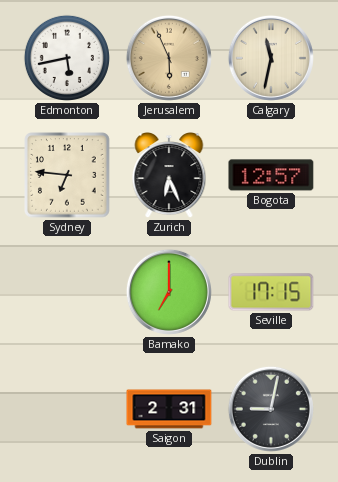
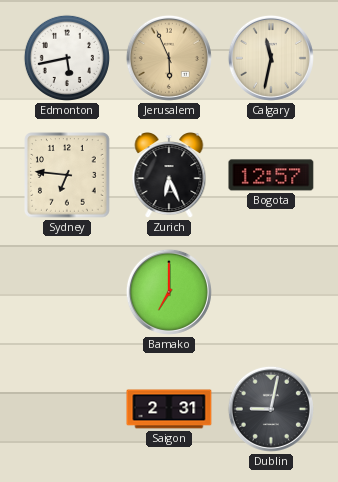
Seville: 17:15 -> none (271, 292)
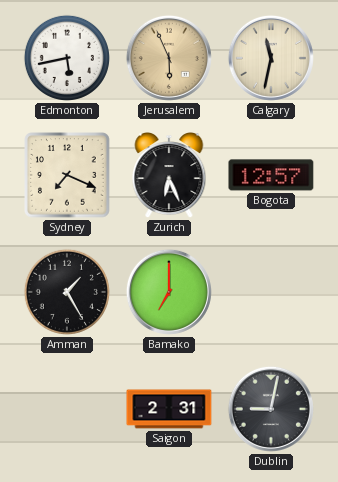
Sydney: 6:46 -> 7:19 (68, 176)
Amman: none -> 1:25 (67, 292)
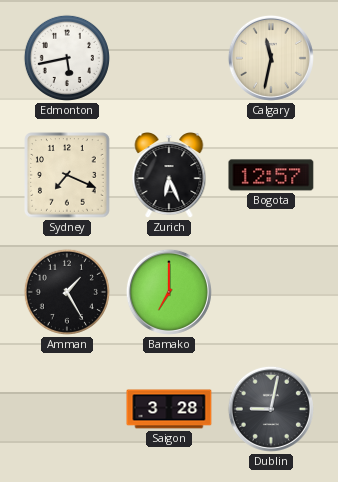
Jerusalem: 5:56 -> none (169, 58)
Saigon: 2:31 -> 3:28 (169, 409)
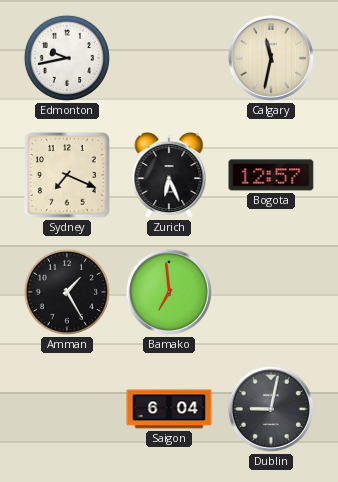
Edmonton: 5:43 -> 9:43 (67, 58)
Bamako: 7:00 -> 6:59 (169, 292)
Saigon: 3:28 -> 6:04 (169, 409)
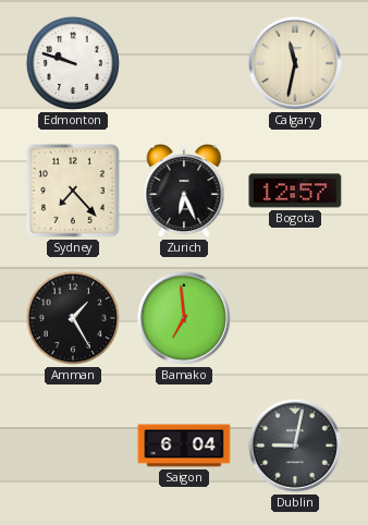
Edmonton: 9:43 -> 9:48 (73, 63)
Sydney: 7:19 -> 7:23 (74, 192)
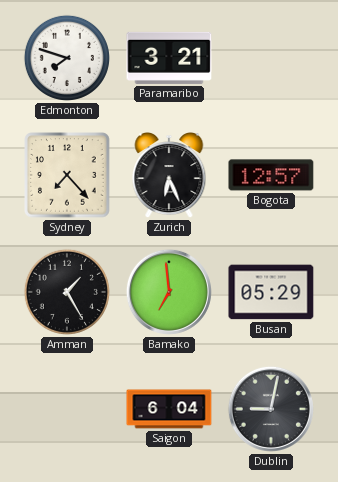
Edmonton: 9:48 -> 7:48 (67, 58)
Paramaribo: none -> 3:21 (169, 58)
Calgary: 11:32 -> none (295, 63)
Busan: none -> 05:29 (271, 292)
